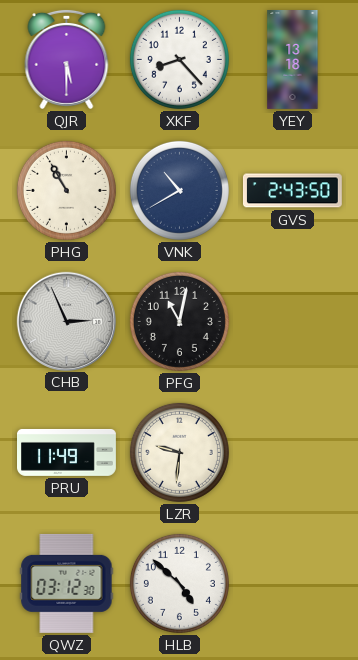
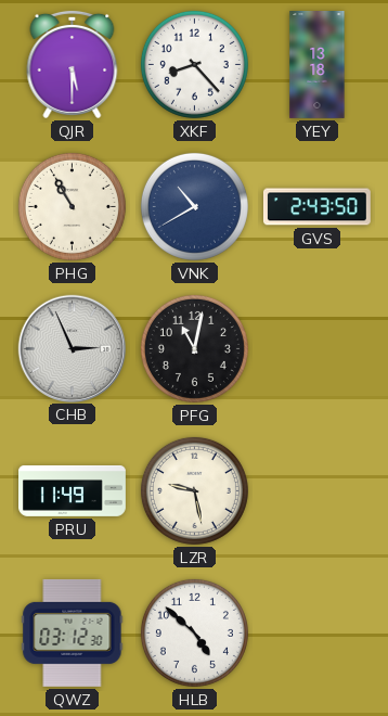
LZR: 9:31 -> 9:28 (194, 490)
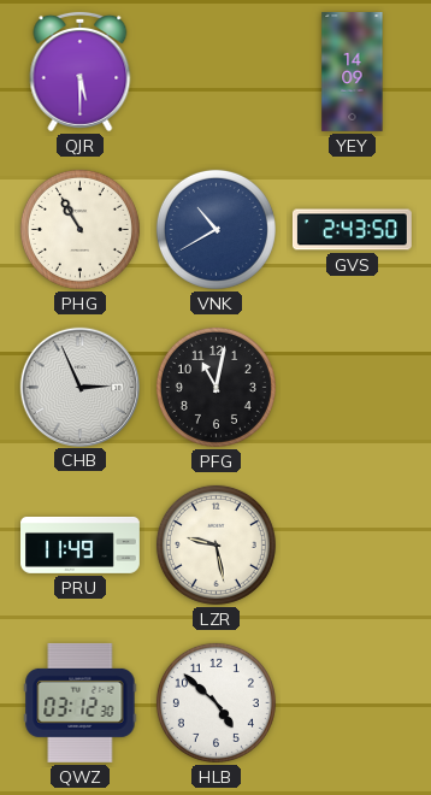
XKF: 8:23 -> none (194, 64)
YEY: 13:18 -> 14:09 (353, 72)
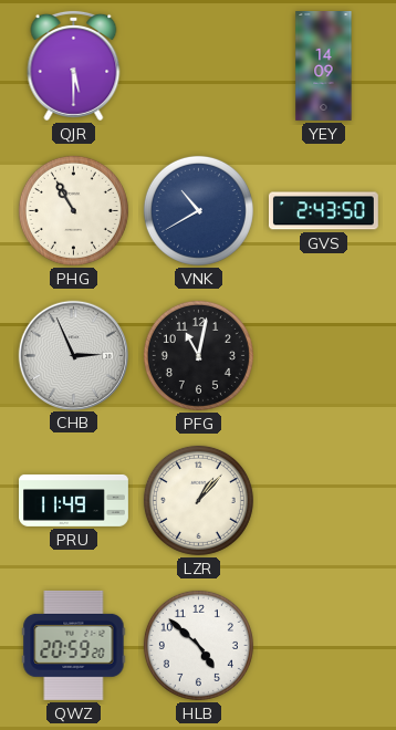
LZR: 9:28 -> 1:07 (198, 500)
QWZ: 03:12 -> 20:59 (74, 645)
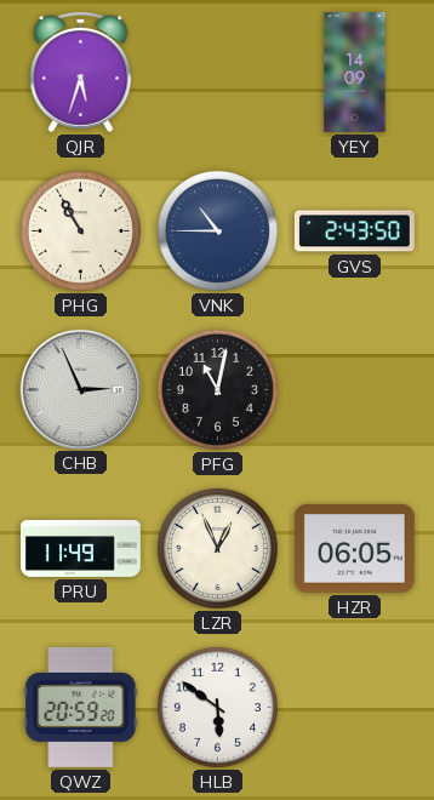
QJR: 5:30 -> 5:33 (81, 72)
VNK: 10:40 -> 10:45 (217, 230)
LZR: 1:07 -> 12:56 (217, 548)
HZR: none -> 06:05 (354, 549)
HLB: 4:52 -> 5:51 (217, 707)
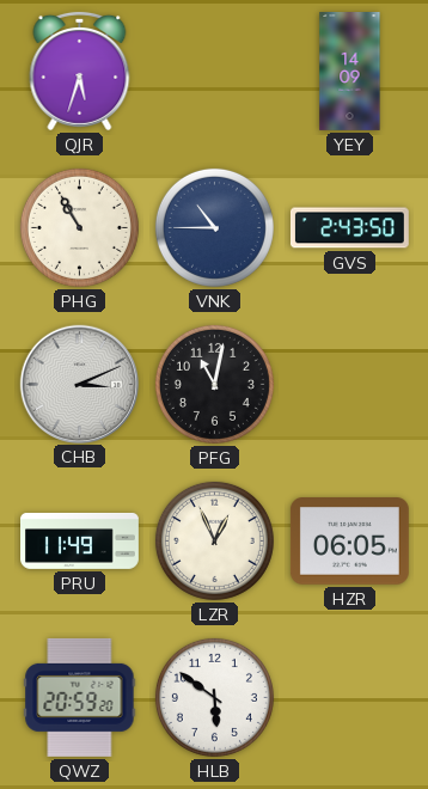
CHB: 2:56 -> 3:11 (79, 384)
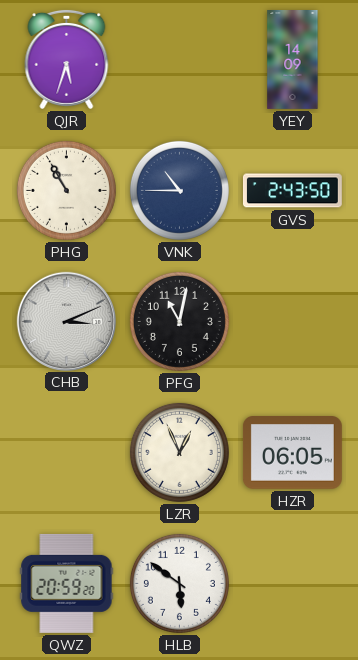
PRU: 11:49 -> none (80, 542)
